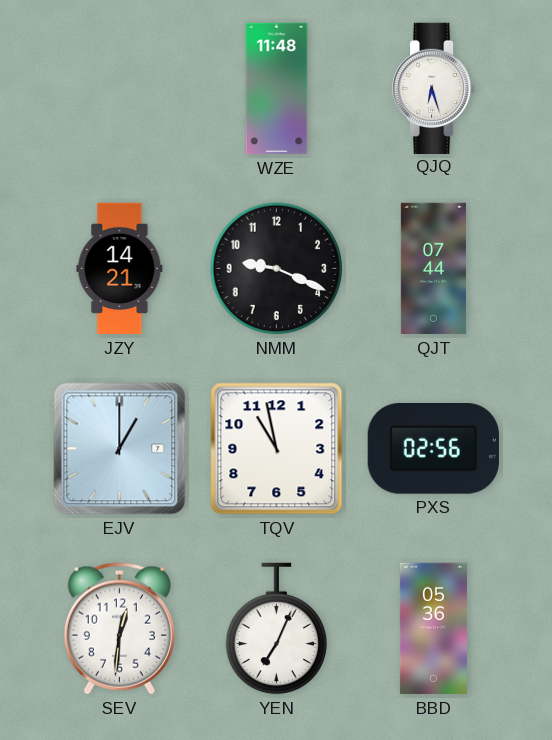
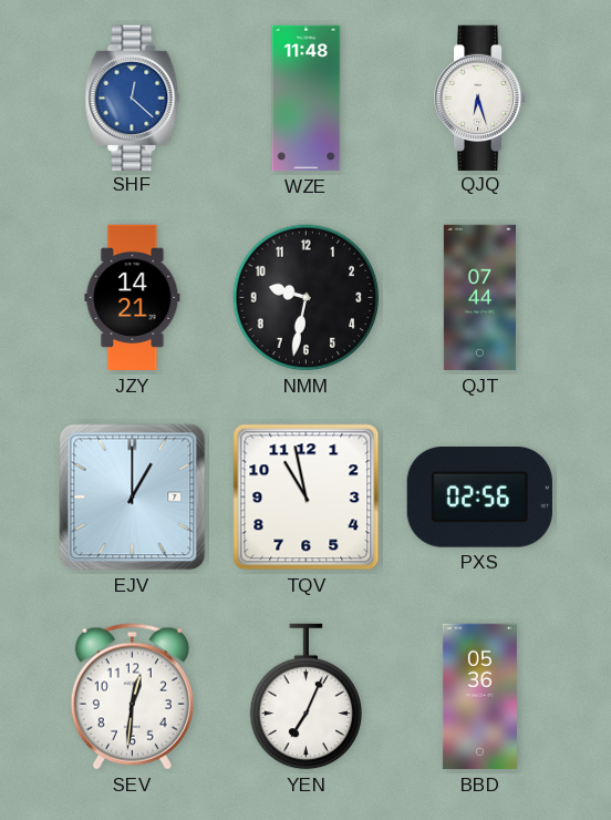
SHF: none -> 12:22 (133, 98)
NMM: 9:19 -> 9:32 (307, 298)
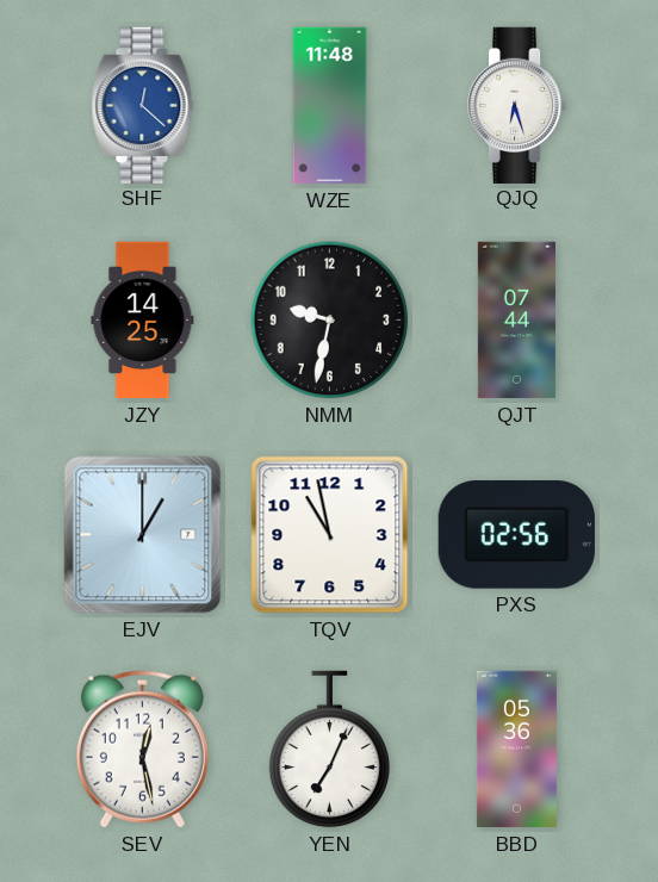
JZY: 14:21 -> 14:25 (143, 321)
SEV: 12:31 -> 12:28 (142, 750)
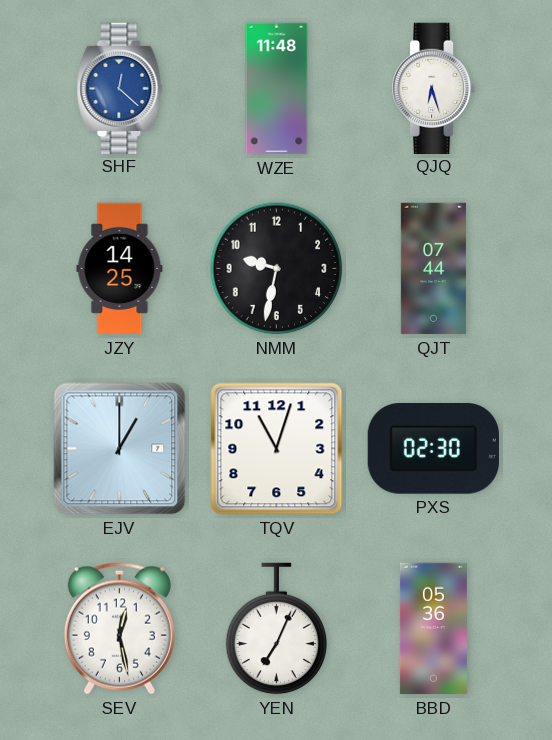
TQV: 10:58 -> 11:03 (277, 449)
PXS: 02:56 -> 02:30 (433, 449)
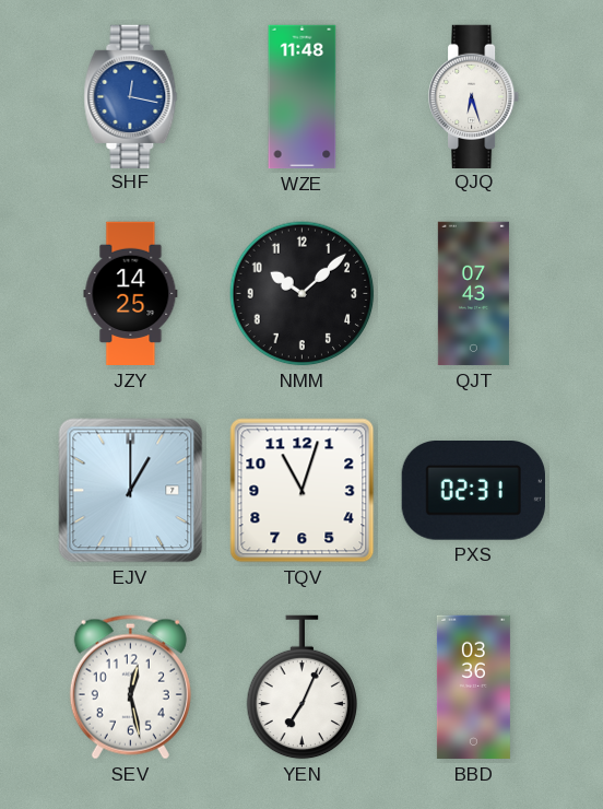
SHF: 12:22 -> 12:17 (131, 96)
NMM: 9:32 -> 10:08 (303, 294)
QJT: 07:44 -> 07:43 (473, 294)
PXS: 02:30 -> 02:31 (473, 491)
BBD: 05:36 -> 03:36 (473, 688)
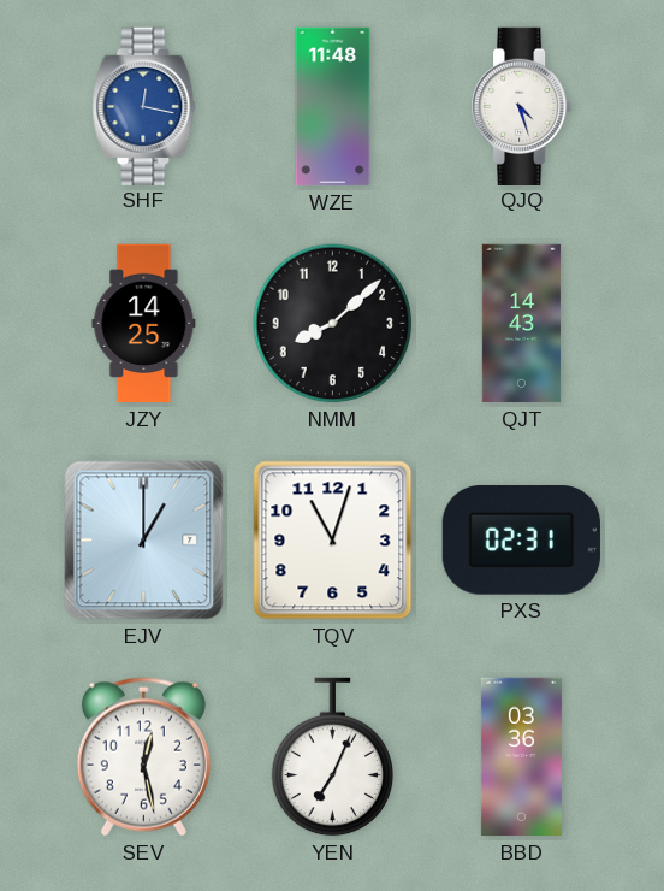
QJQ: 6:27 -> 4:27 (523, 106)
NMM: 10:08 -> 8:08 (333, 324)
QJT: 07:43 -> 14:43 (521, 324)
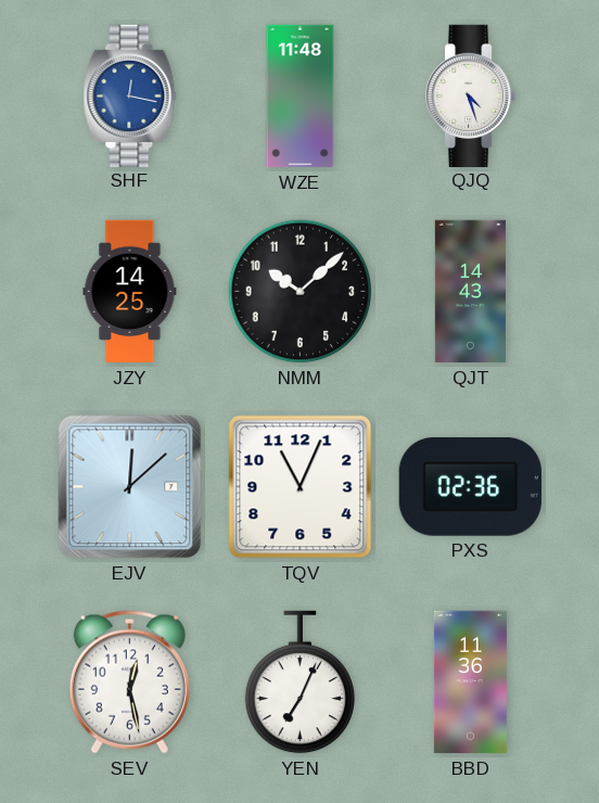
NMM: 8:08 -> 10:08 (301, 292)
EJV: 1:00 -> 12:08 (130, 487)
TQV: 11:03 -> 11:04 (301, 487)
PXS: 02:31 -> 02:36 (470, 487)
BBD: 03:36 -> 11:36 (470, 683)
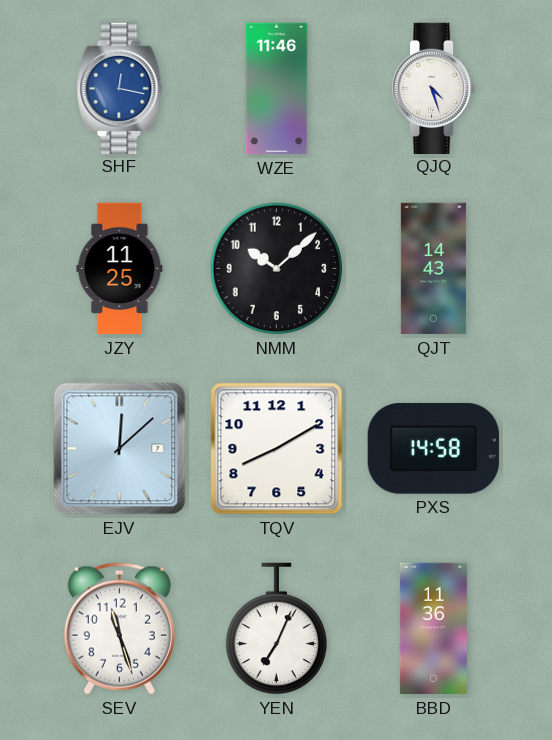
WZE: 11:48 -> 11:46 (277, 89)
JZY: 14:25 -> 11:25 (120, 269)
TQV: 11:04 -> 8:10 (277, 449)
PXS: 02:36 -> 14:58 (433, 449)
SEV: 12:28 -> 11:27 (119, 629)
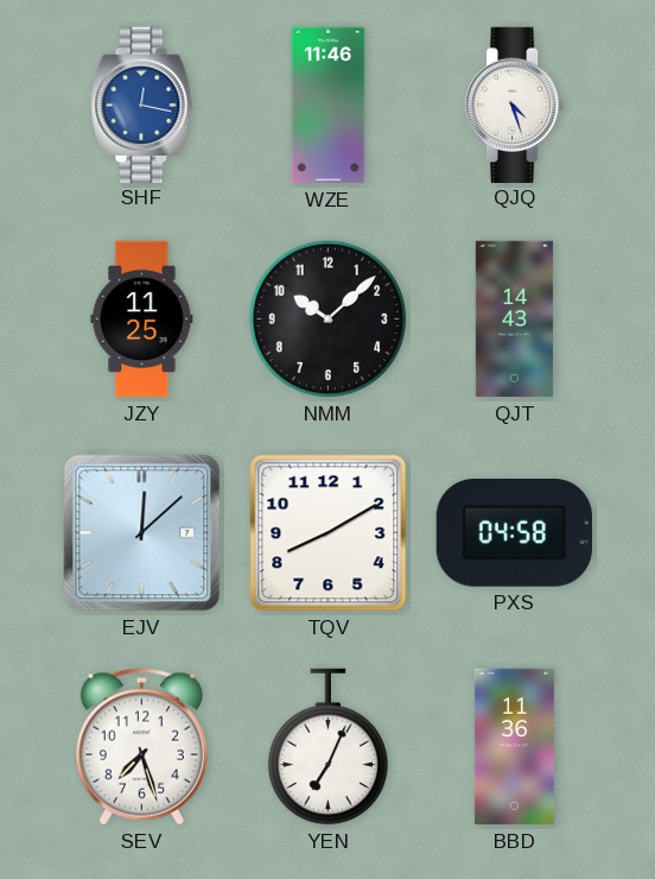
PXS: 14:58 -> 04:58 (514, 533)
SEV: 11:27 -> 7:27 (141, 747)
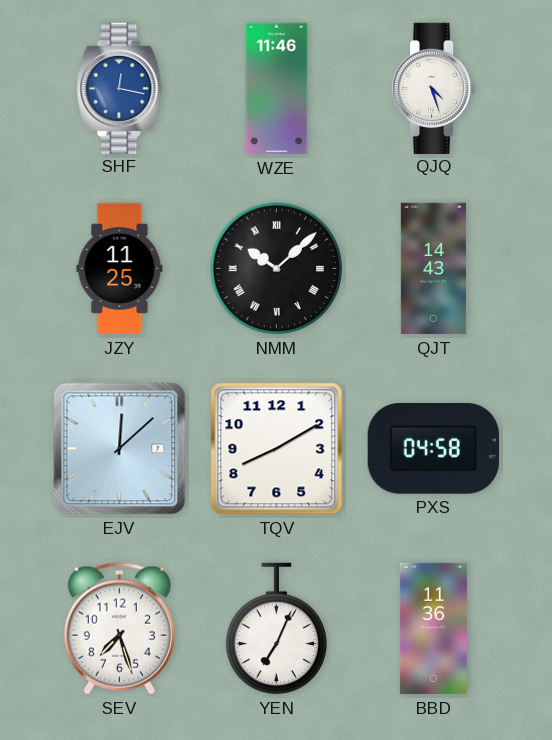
NMM numerals: Arabic -> Roman (277, 269)
